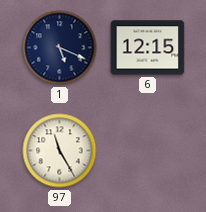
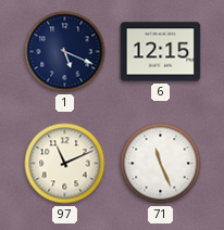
97: 11:25 -> 11:11 (65, 164)
71: none -> 11:26 (161, 164)
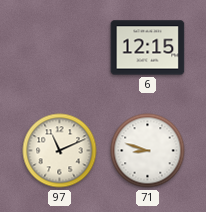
1: 5:19 -> none (65, 52)
71: 11:26 -> 8:48 (148, 151)
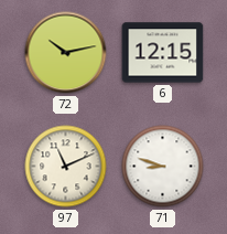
72: none -> 10:13 (66, 53)
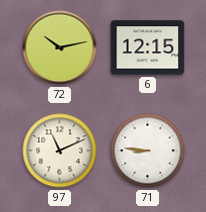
71: 8:48 -> 8:46 (148, 151)
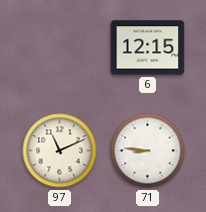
72: 10:13 -> none (60, 48)
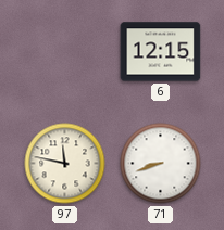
97: 11:11 -> 11:47 (65, 164)
71: 8:46 -> 8:42 (161, 164)
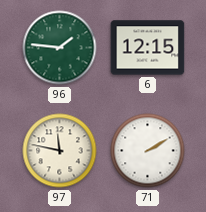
96: none -> 1:46 (60, 48)
71: 8:42 -> 2:10 (148, 151)
